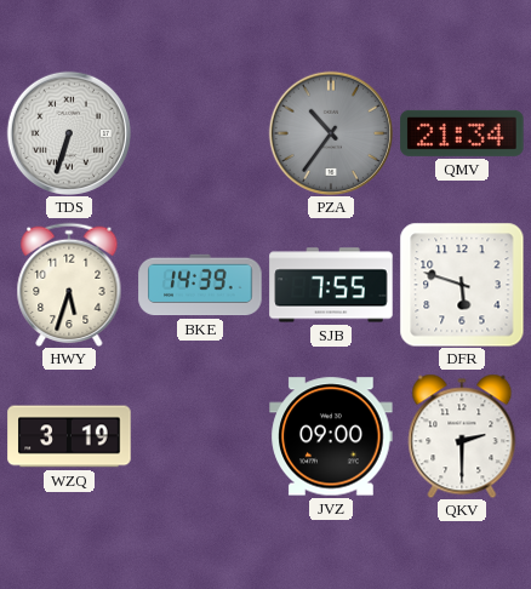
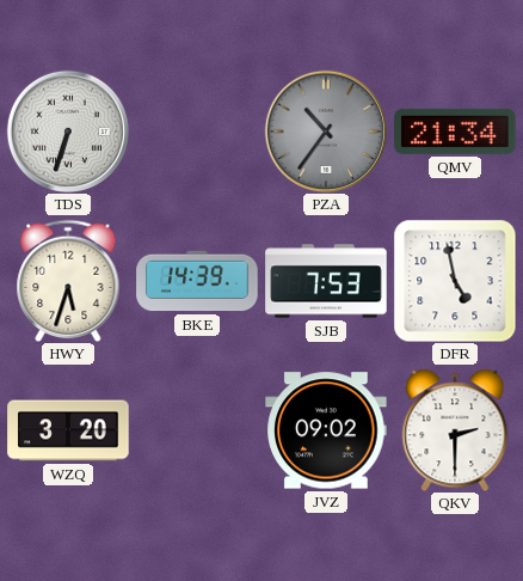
SJB: 7:55 -> 7:53 (326, 281)
DFR: 5:48 -> 4:58 (455, 281)
WZQ: 3:19 -> 3:20 (68, 430)
JVZ: 09:00 -> 09:02 (326, 430)
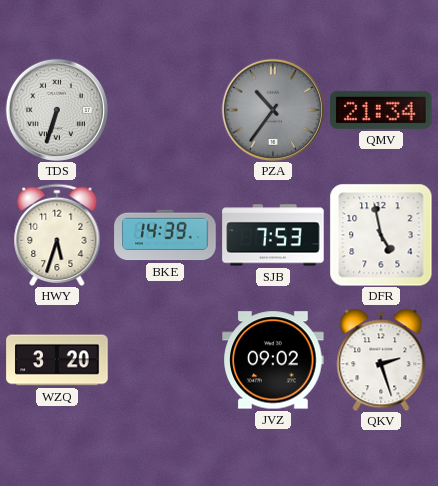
QKV: 2:30 -> 2:27 (381, 360)
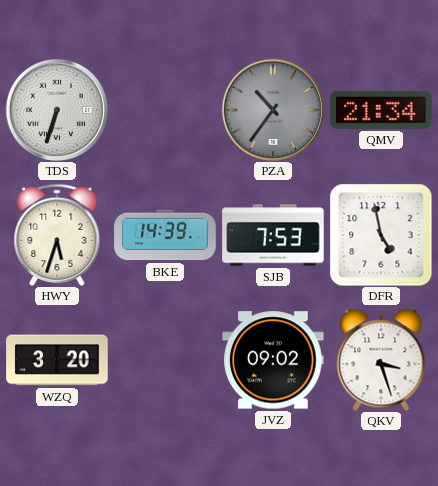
QKV: 2:27 -> 3:27 (381, 360)
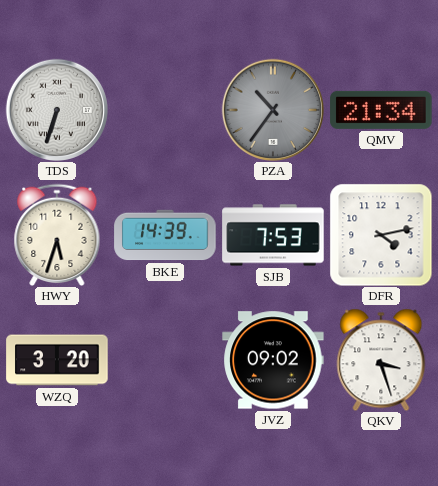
DFR: 4:58 -> 4:13 (381, 235)
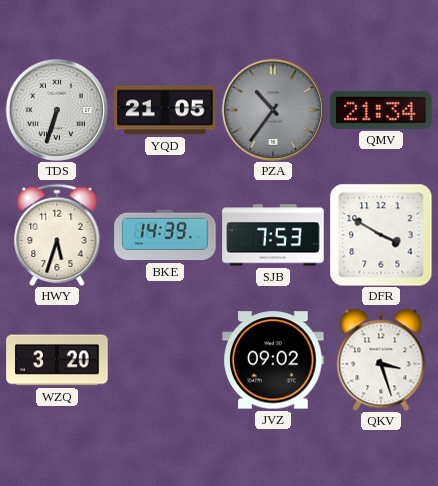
YQD: none -> 21:05 (165, 110)
DFR: 4:13 -> 3:50 (381, 235)
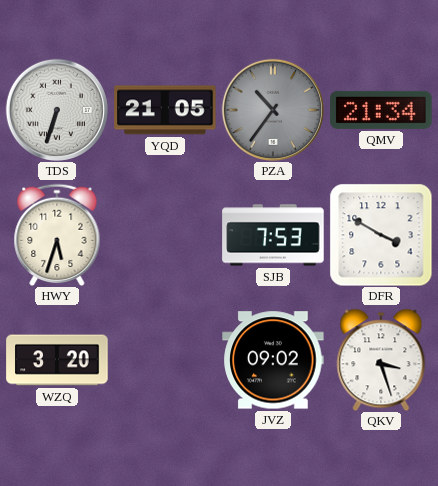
BKE: 14:39 -> none (165, 235)
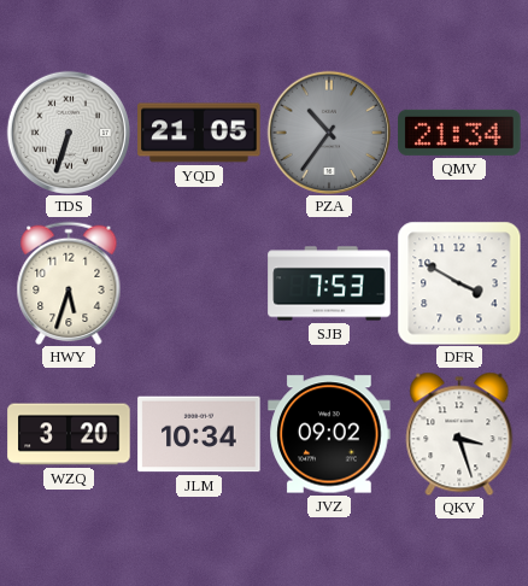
JLM: none -> 10:34 (199, 434)
